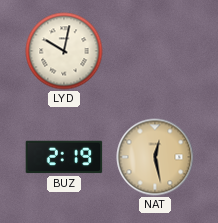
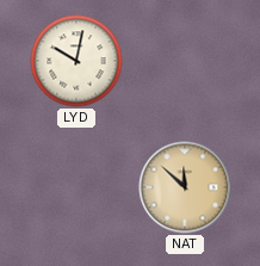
BUZ: 2:19 -> none (64, 157)
NAT: 12:28 -> 11:52 (185, 187)
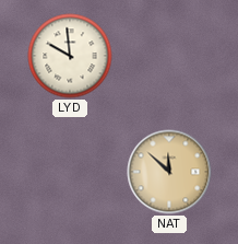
LYD: 10:02 -> 9:59 (70, 56)
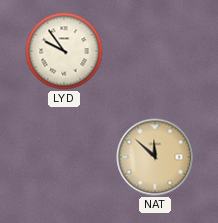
LYD: 9:59 -> 9:54 (64, 51)
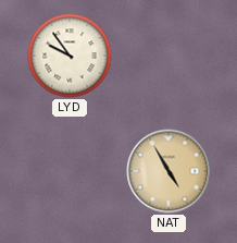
NAT: 11:52 -> 4:55 (169, 171)
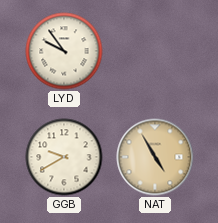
GGB: none -> 9:40 (64, 157)
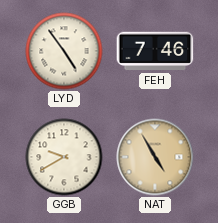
LYD: 9:54 -> 4:54 (64, 51)
FEH: none -> 7:46 (155, 51)
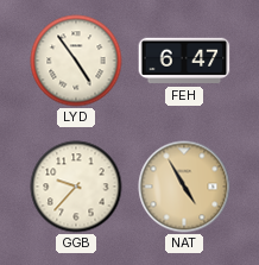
FEH: 7:46 -> 6:47 (184, 61)
GGB: 9:40 -> 9:37 (76, 187)
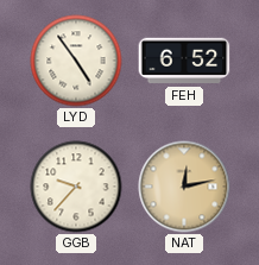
FEH: 6:47 -> 6:52 (184, 61)
NAT: 4:55 -> 12:13 (184, 187)
